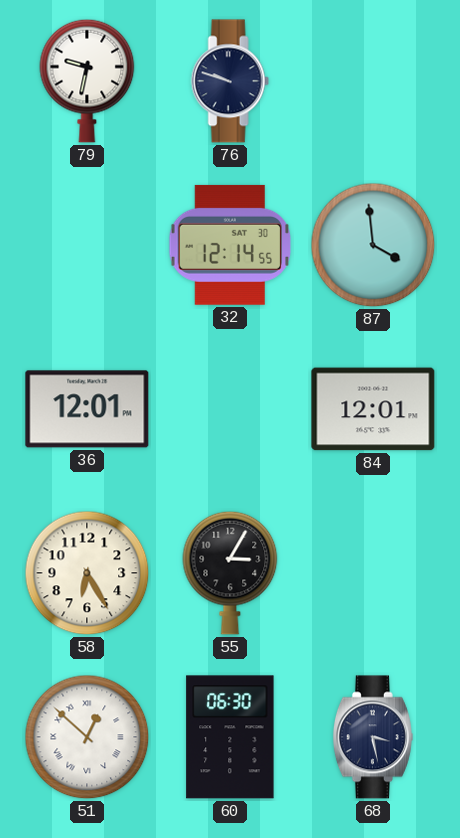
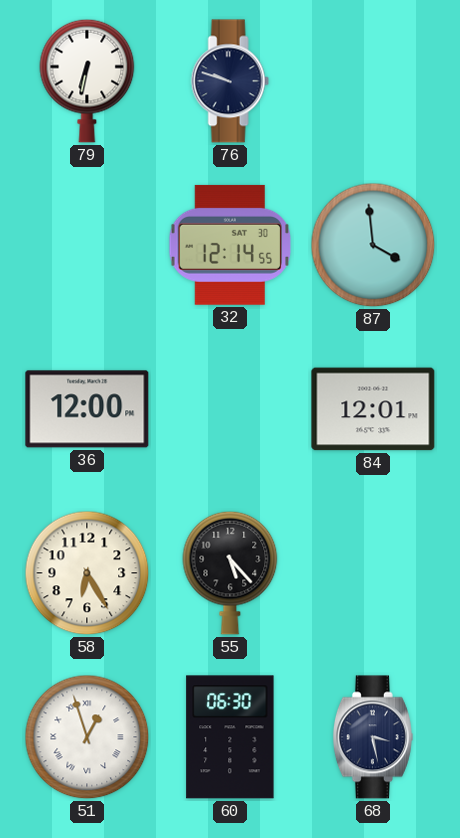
79: 9:32 -> 6:32 (87, 81)
36: 12:01 -> 12:00 (87, 409)
55: 3:05 -> 5:23 (230, 573)
51: 12:52 -> 12:57 (87, 737)
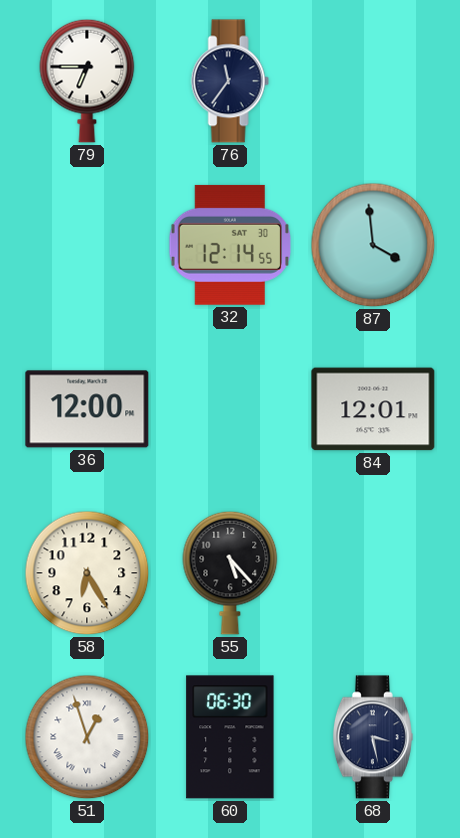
79: 6:32 -> 6:45 (87, 81)
76: 9:48 -> 11:36 (230, 81)
